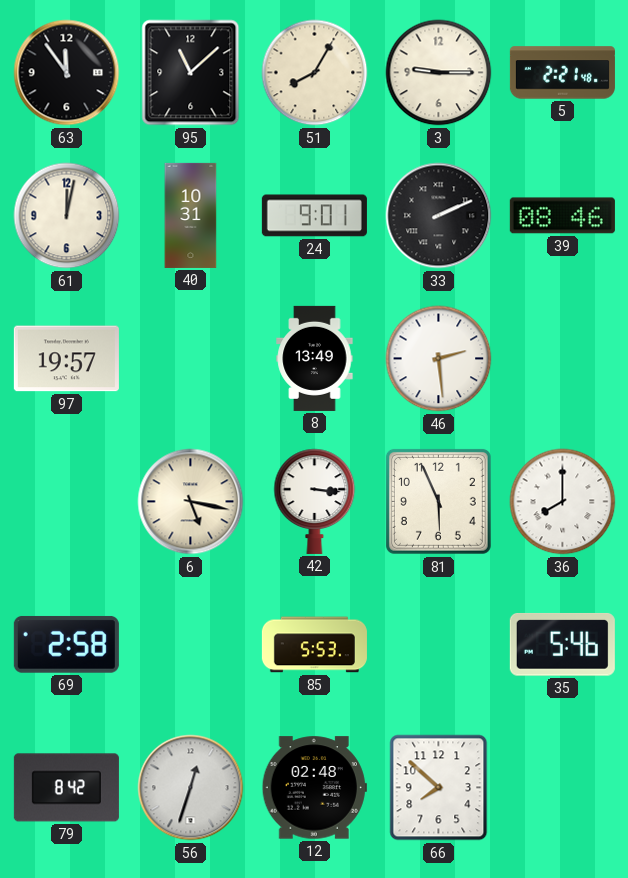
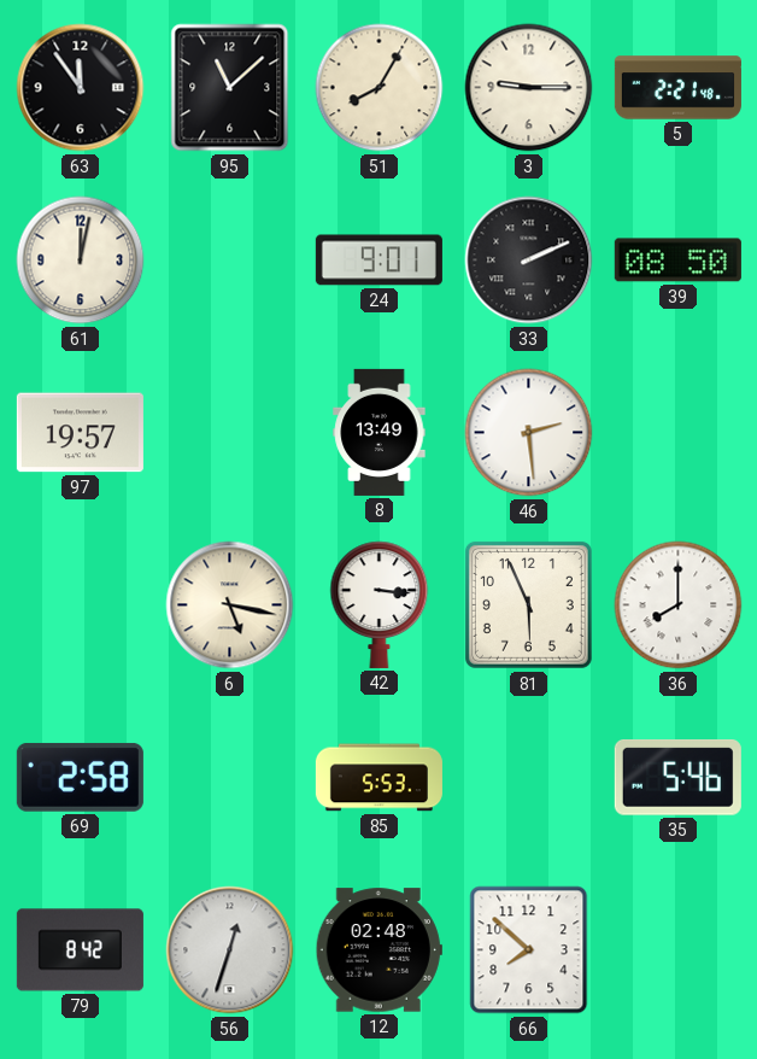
40: 10:31 -> none (191, 215)
39: 08:46 -> 08:50 (677, 261)
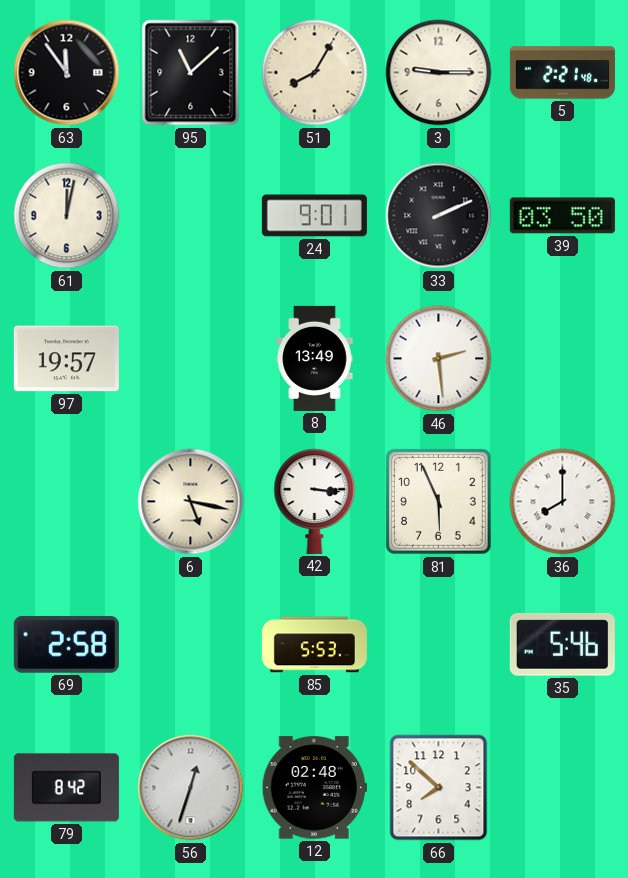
39: 08:50 -> 03:50 (562, 216)
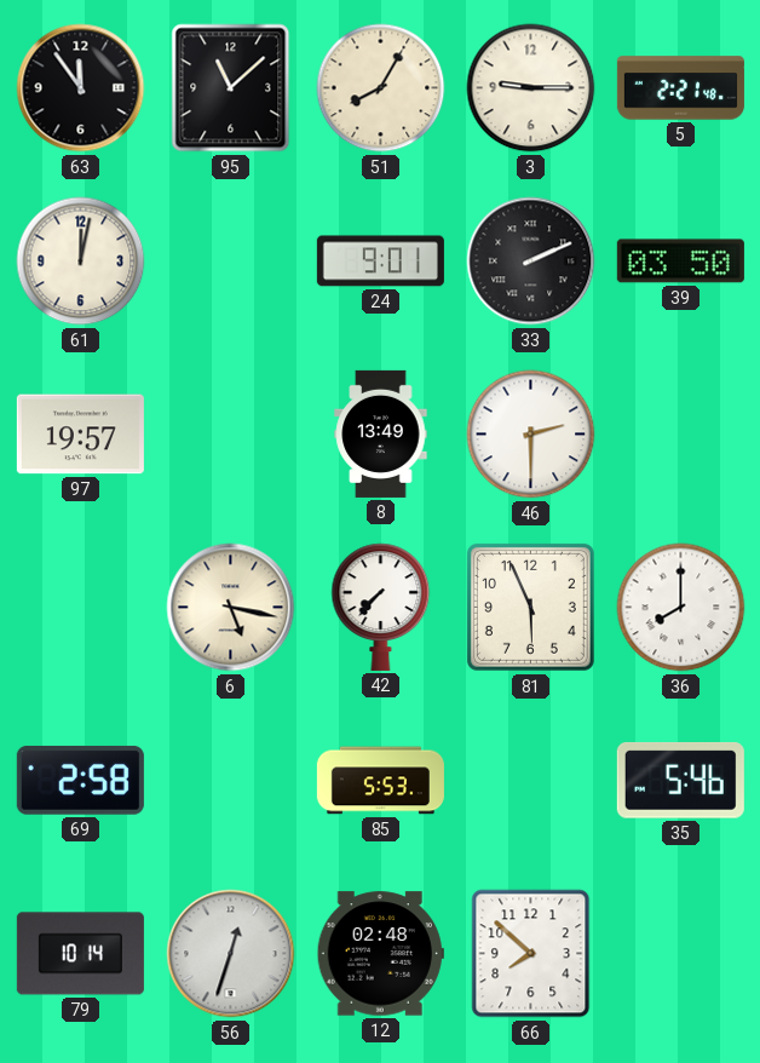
46: 2:29 -> 2:30 (531, 435)
42: 3:16 -> 7:37 (381, 607)
79: 8:42 -> 10:14 (80, 954)
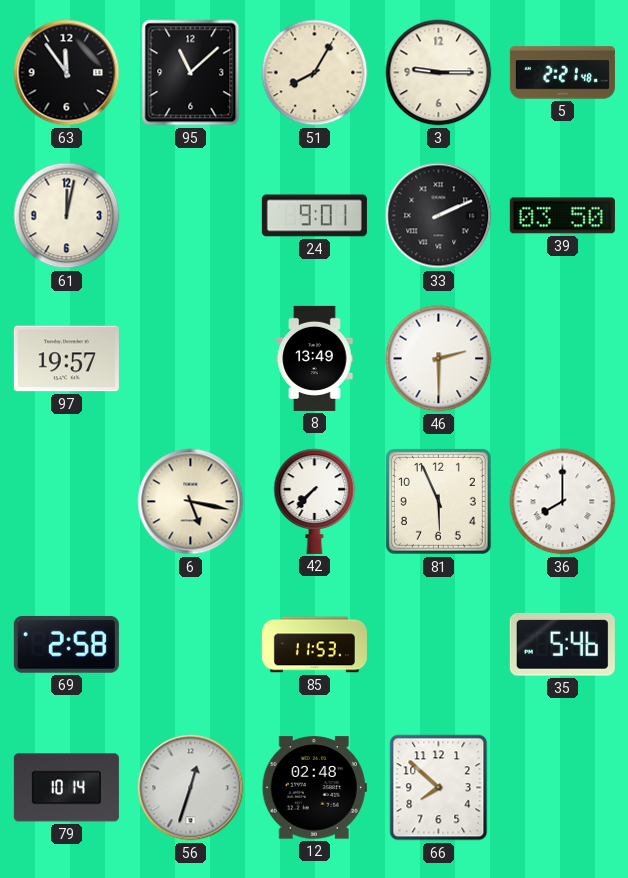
85: 5:53 -> 11:53 (314, 645)
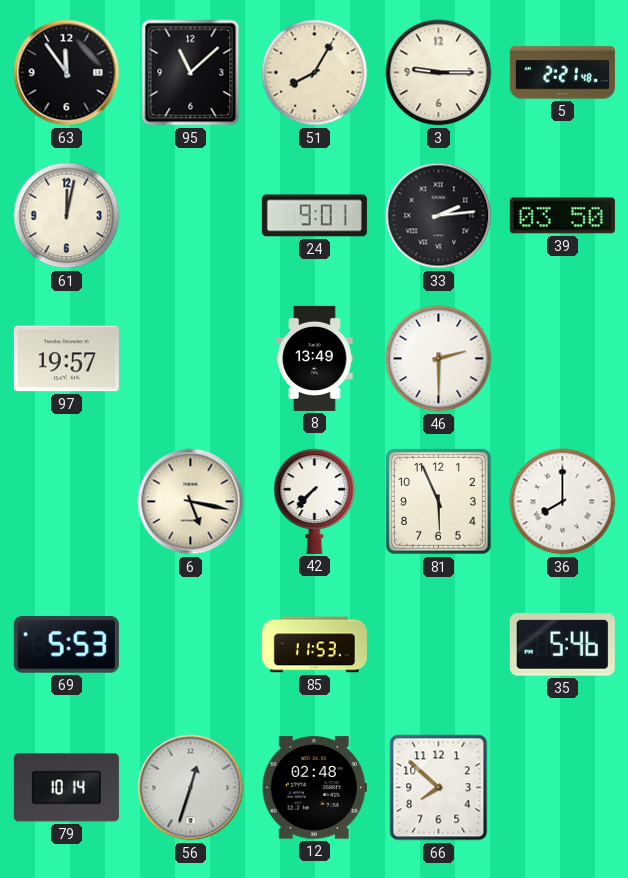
33: 2:11 -> 2:14 (439, 216)
69: 2:58 -> 5:53 (66, 644)
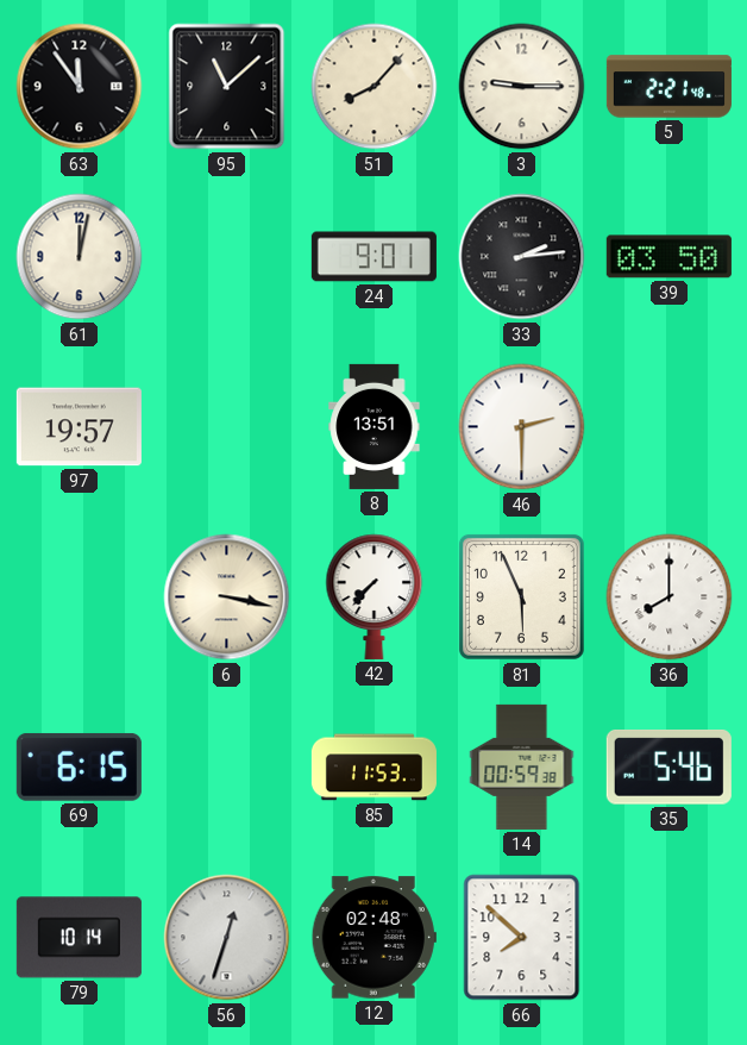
51: 8:05 -> 8:07 (375, 87)
8: 13:49 -> 13:51 (375, 426)
6: 5:17 -> 3:17 (227, 597)
69: 5:53 -> 6:15 (79, 766)
14: none -> 00:59 (522, 766)
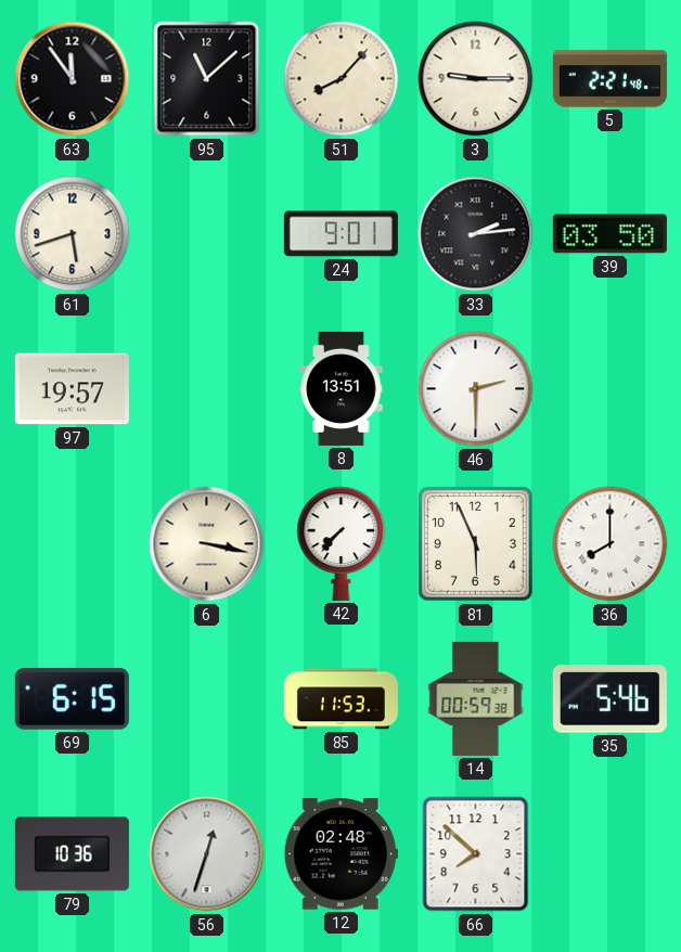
61: 12:02 -> 5:42 (73, 234)
79: 10:14 -> 10:36 (72, 854)
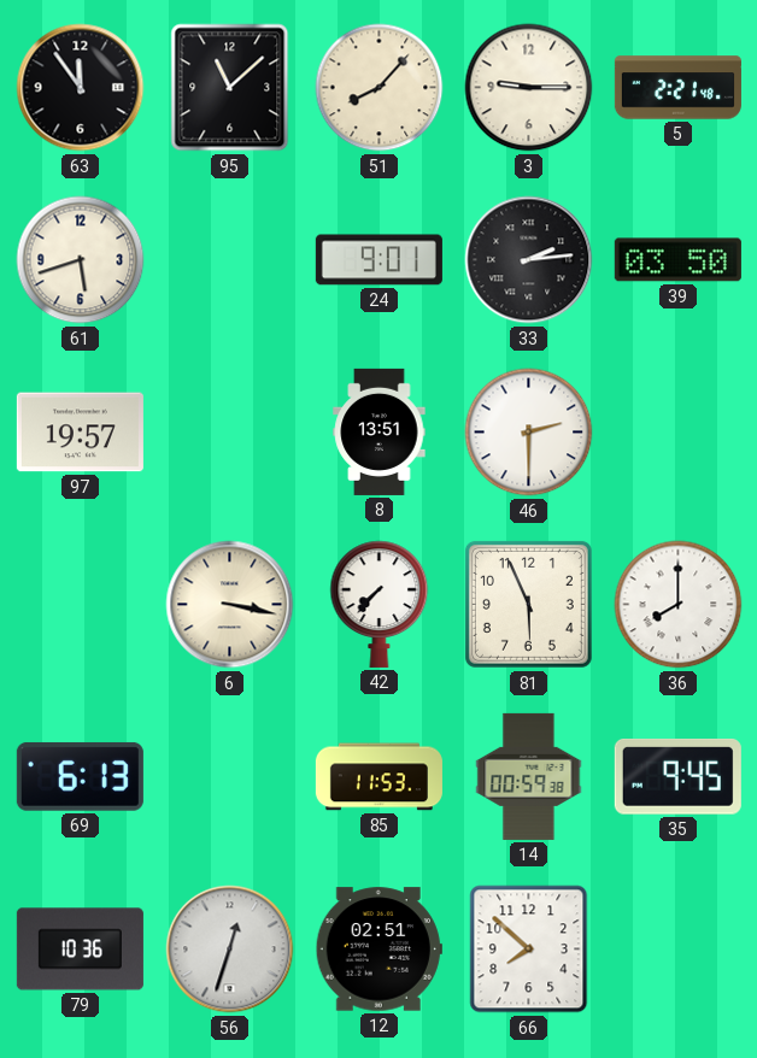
69: 6:15 -> 6:13 (80, 776)
35: 5:46 -> 9:45 (677, 777)
12: 02:48 -> 02:51 (378, 950)
